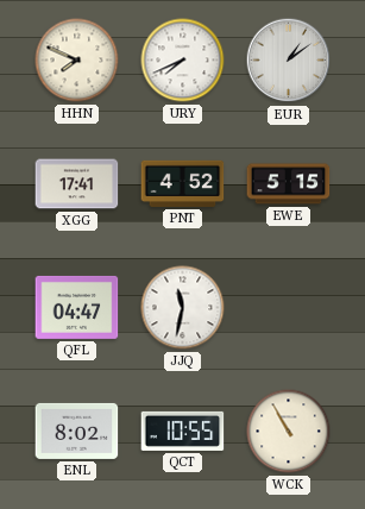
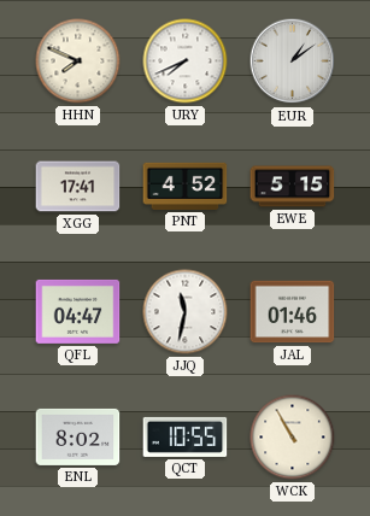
JAL: none -> 01:46 (293, 312)
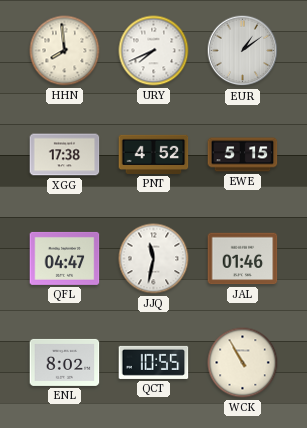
HHN: 7:49 -> 7:59 (65, 51)
XGG: 17:41 -> 17:38 (65, 155)
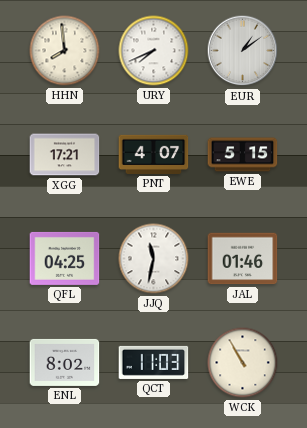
XGG: 17:38 -> 17:21 (65, 155)
PNT: 4:52 -> 4:07 (154, 154)
QFL: 04:47 -> 04:25 (65, 258)
QCT: 10:55 -> 11:03 (154, 362)
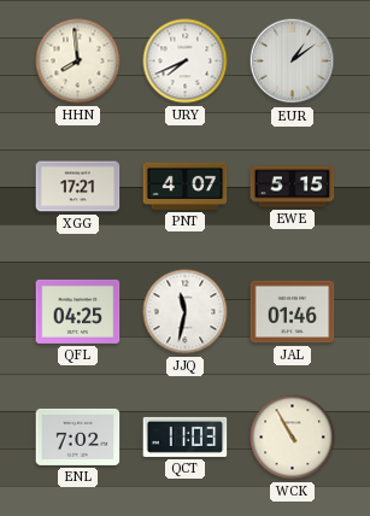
ENL: 8:02 -> 7:02 (78, 436)
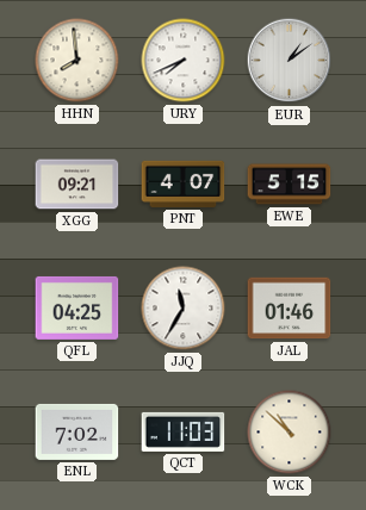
XGG: 17:21 -> 09:21 (77, 185)
JJQ: 11:32 -> 11:35 (184, 309)
WCK: 10:55 -> 10:52 (290, 433)
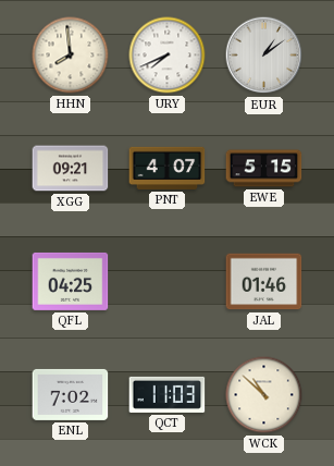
JJQ: 11:35 -> none (184, 309)
